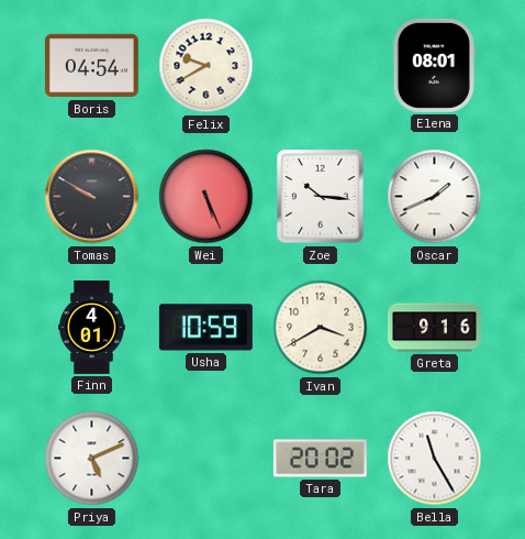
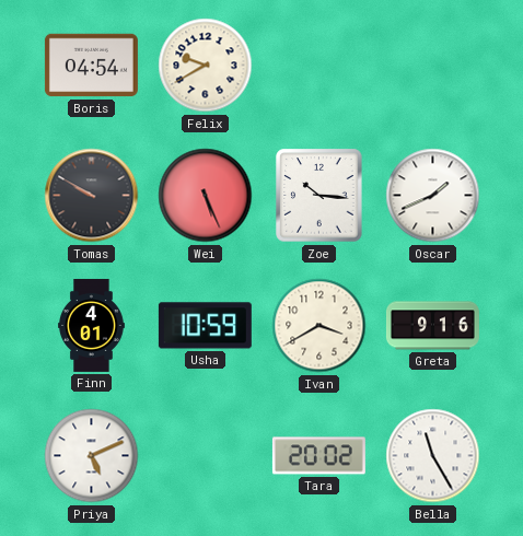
Elena: 08:01 -> none (434, 65)
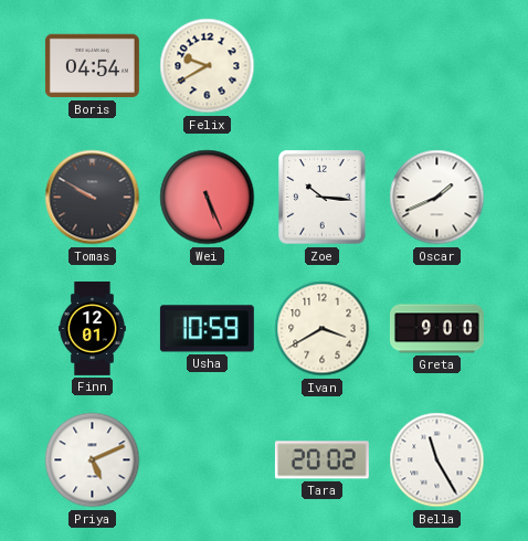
Finn: 4:01 -> 12:01 (93, 328)
Greta: 9:16 -> 9:00 (436, 329)
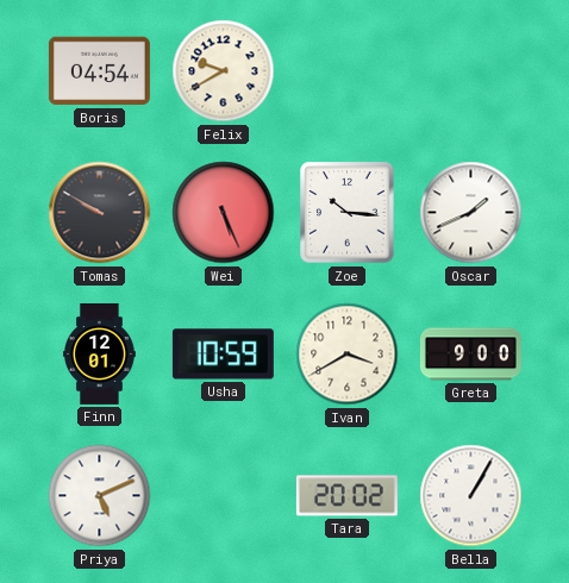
Bella: 11:25 -> 1:05 (471, 496)
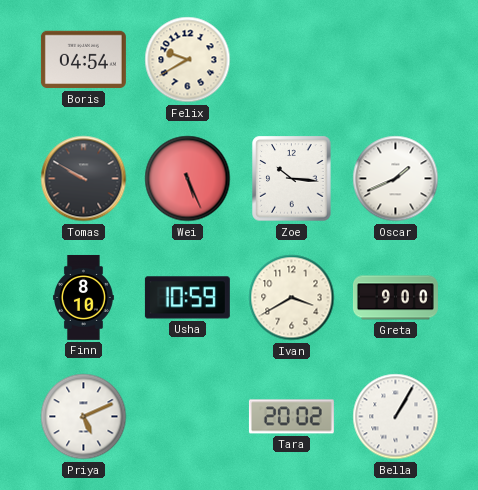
Finn: 12:01 -> 8:10 (84, 297)
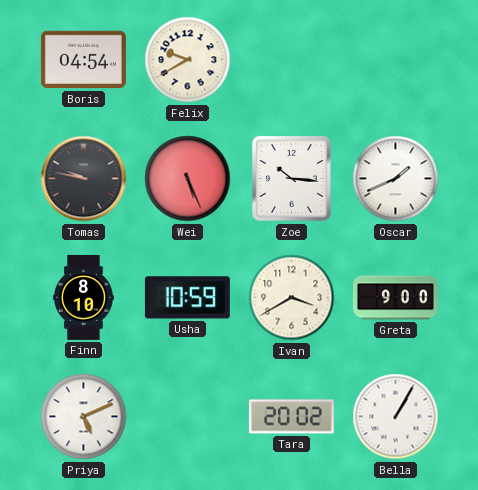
Tomas: 9:50 -> 9:47 (84, 179)
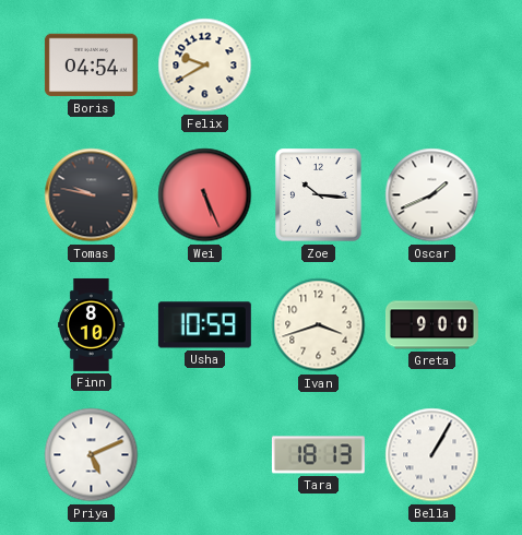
Ivan: 3:40 -> 3:42 (319, 325)
Tara: 20:02 -> 18:13 (318, 455)
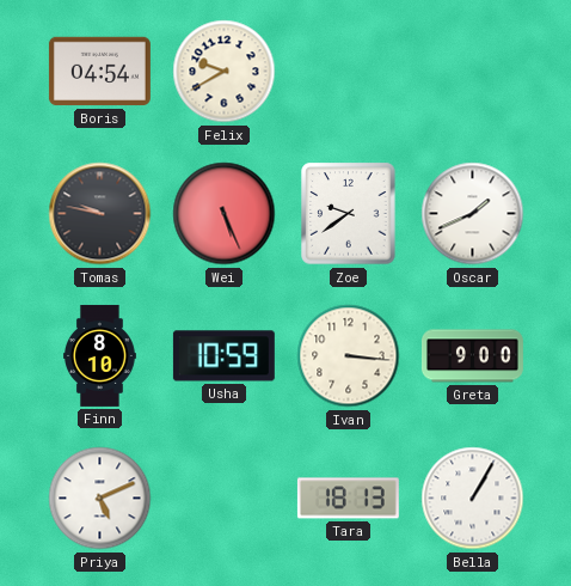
Zoe: 10:16 -> 9:39 (349, 214)
Ivan: 3:42 -> 3:16 (349, 356)
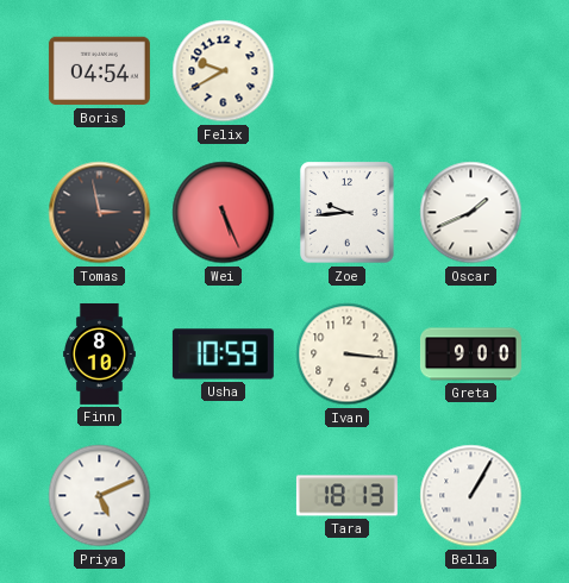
Tomas: 9:47 -> 2:58 (100, 213)
Zoe: 9:39 -> 9:44 (348, 213)
